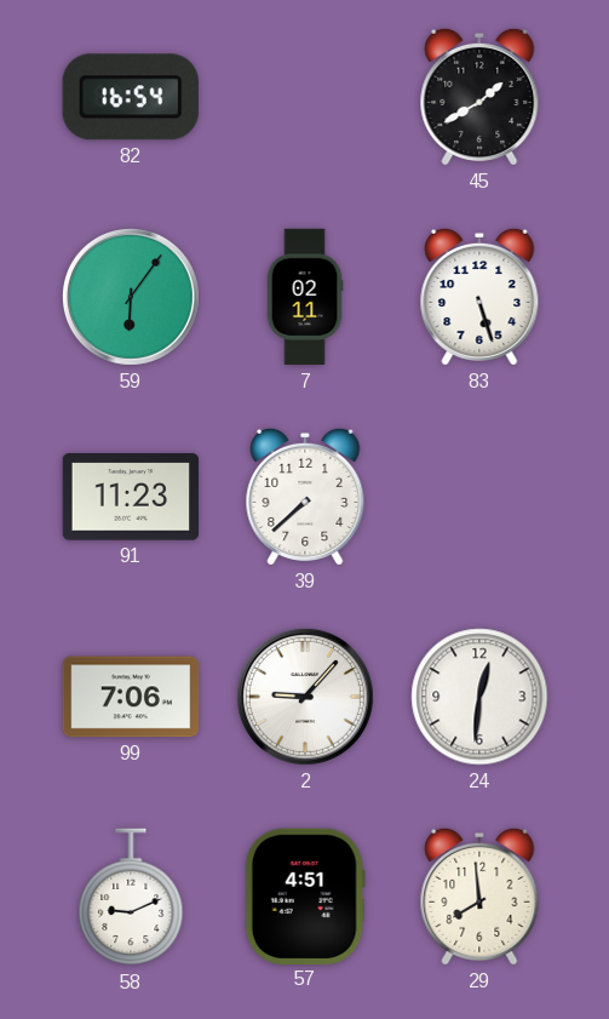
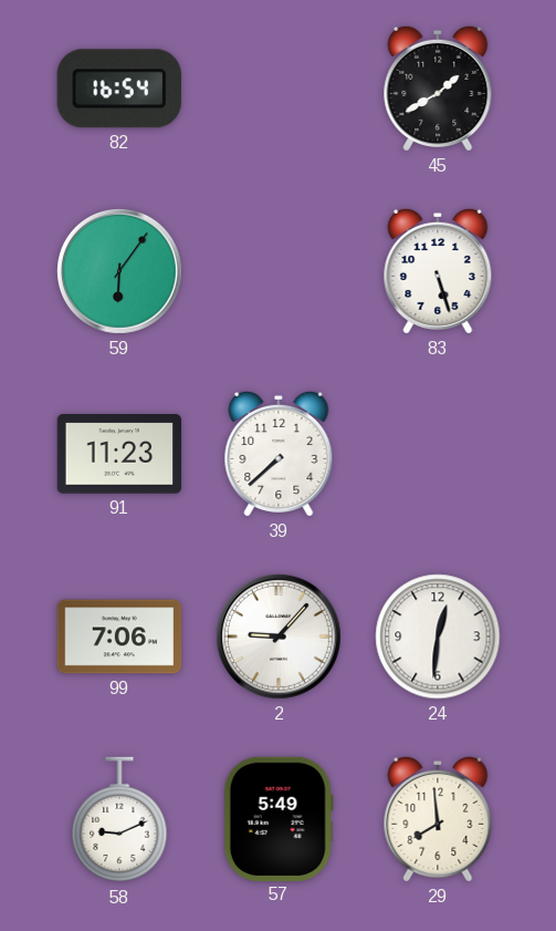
7: 02:11 -> none (305, 297)
57: 4:51 -> 5:49 (279, 818)
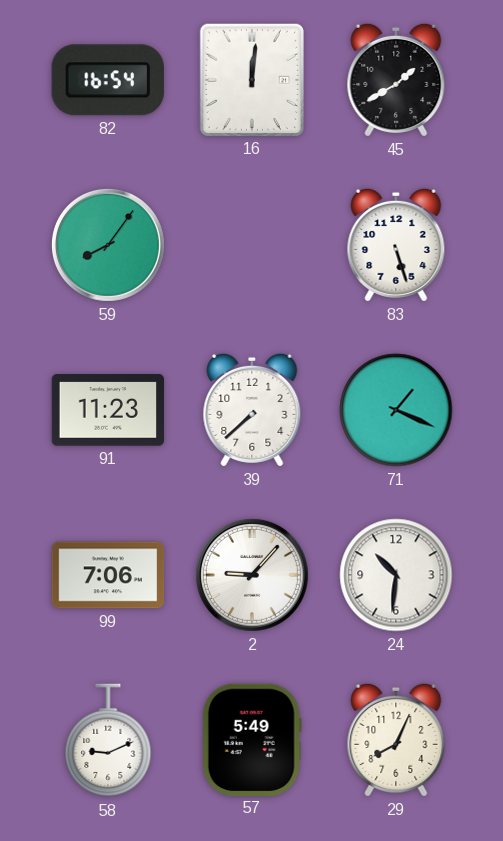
16: none -> 12:01 (251, 79)
59: 6:06 -> 8:06 (108, 245)
71: none -> 1:19 (396, 410)
24: 12:31 -> 10:31 (396, 575)
29: 7:59 -> 8:04 (396, 740)
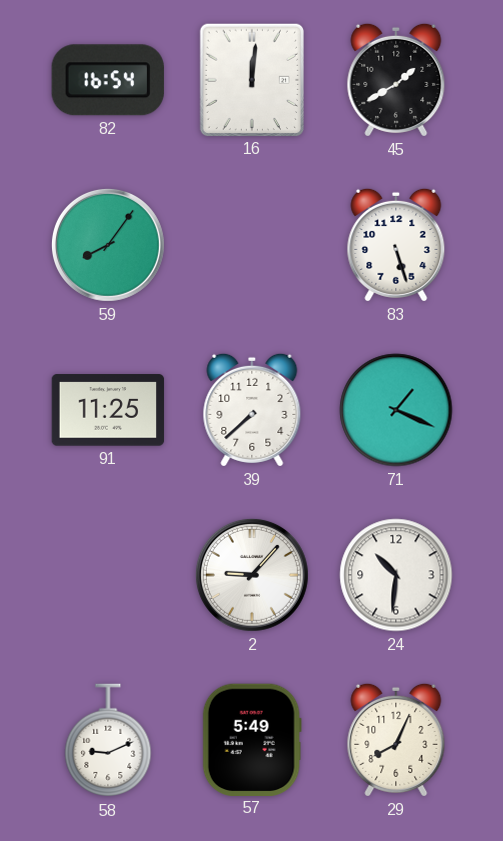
91: 11:23 -> 11:25 (108, 410)
99: 7:06 -> none (108, 575)
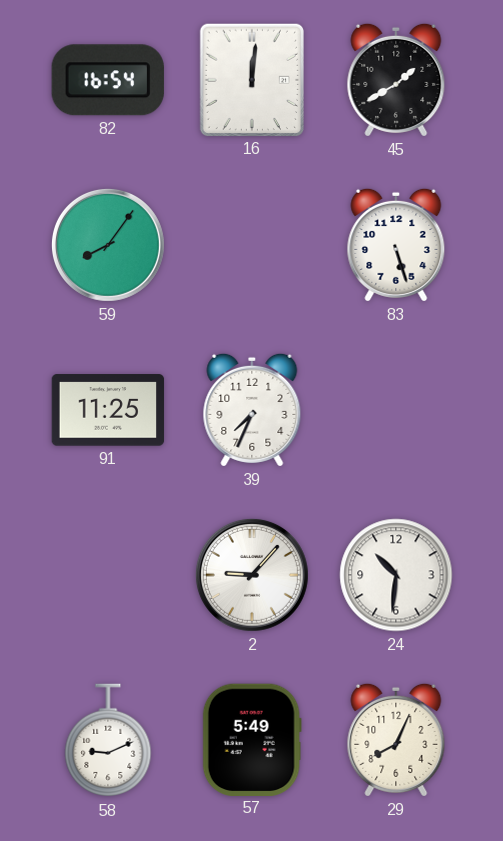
39: 7:38 -> 7:34 (252, 410)
71: 1:19 -> none (396, 410)
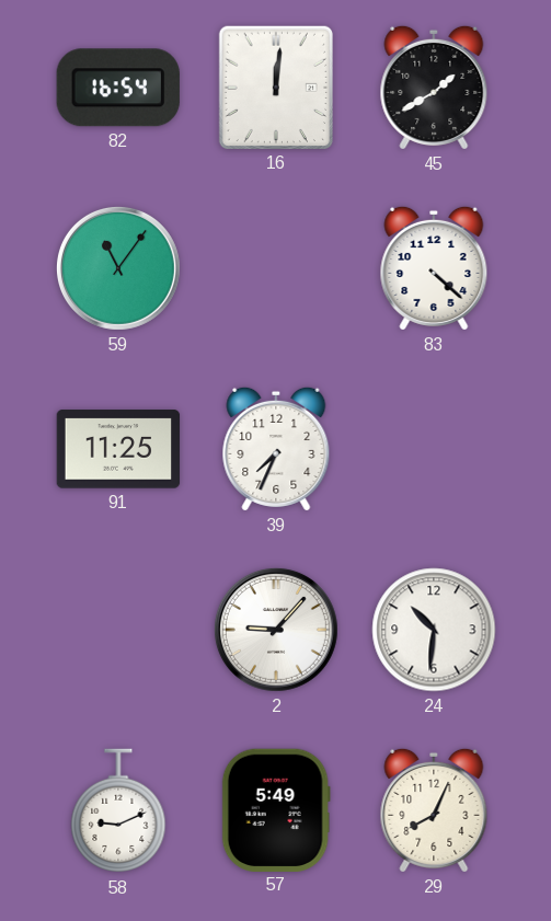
59: 8:06 -> 11:06 (118, 268)
83: 5:27 -> 4:22 (434, 268)
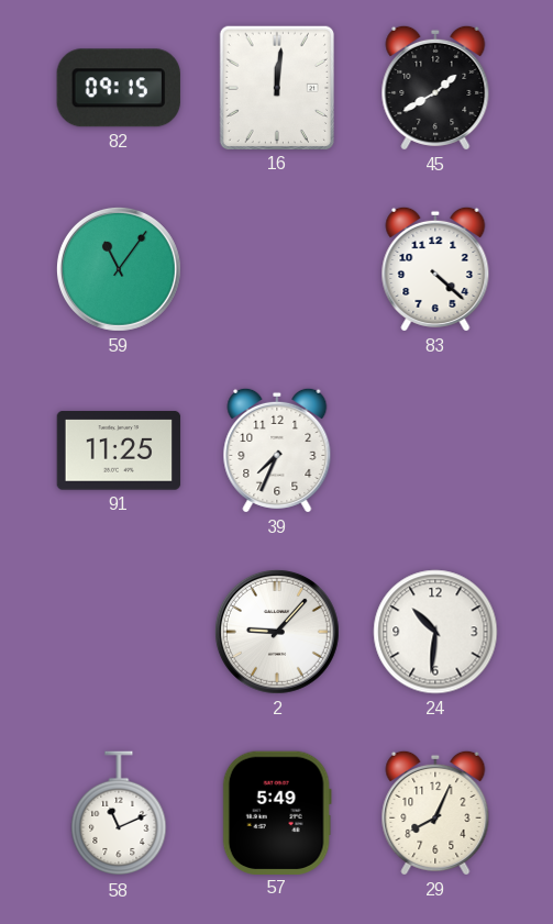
82: 16:54 -> 09:15 (119, 88)
58: 9:11 -> 11:11 (119, 814)
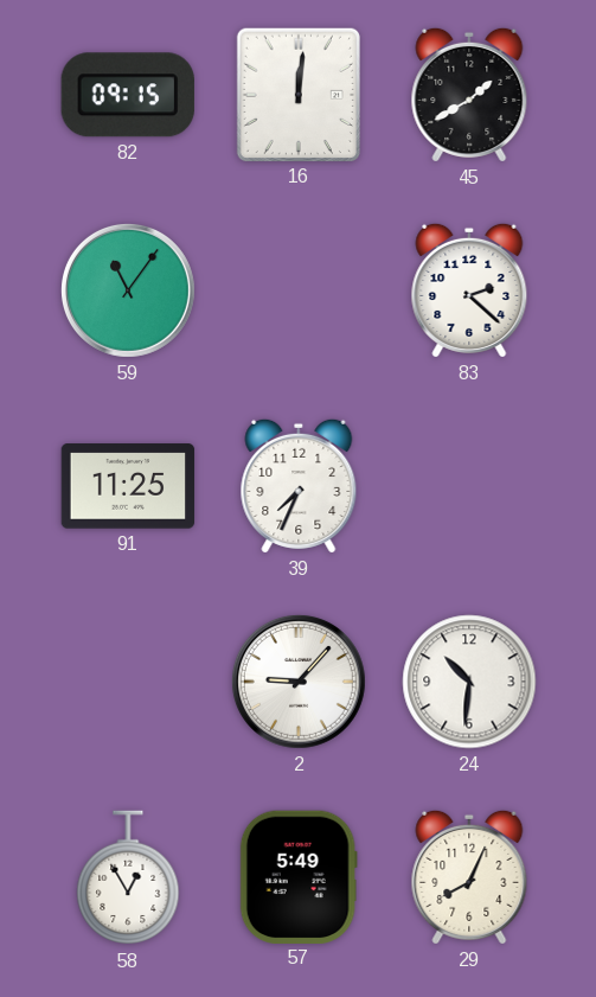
83: 4:22 -> 2:22 (469, 290)
58: 11:11 -> 12:55 (128, 878)
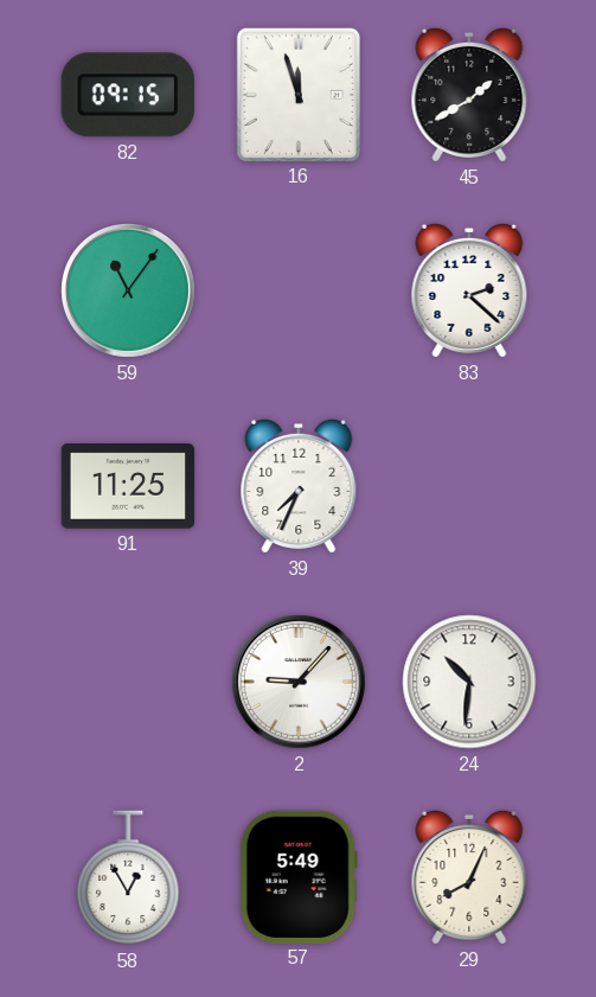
16: 12:01 -> 11:57 (297, 94)
